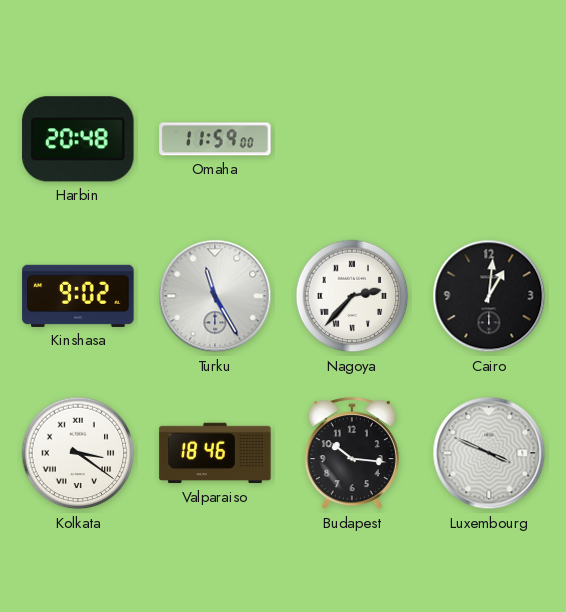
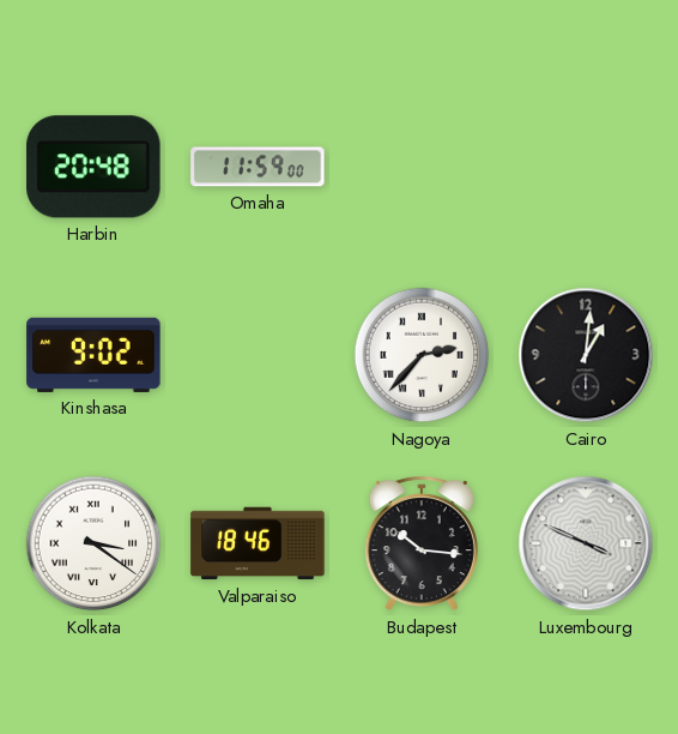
Turku: 11:25 -> none (215, 296)
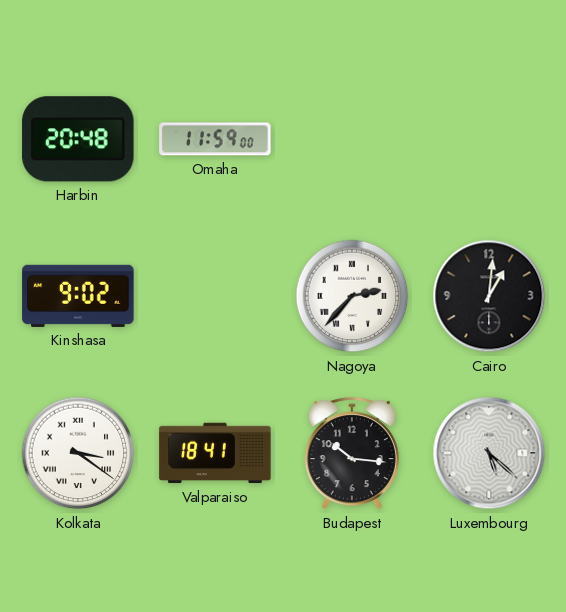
Valparaiso: 18:46 -> 18:41 (215, 453)
Luxembourg: 3:49 -> 5:22 (489, 453)
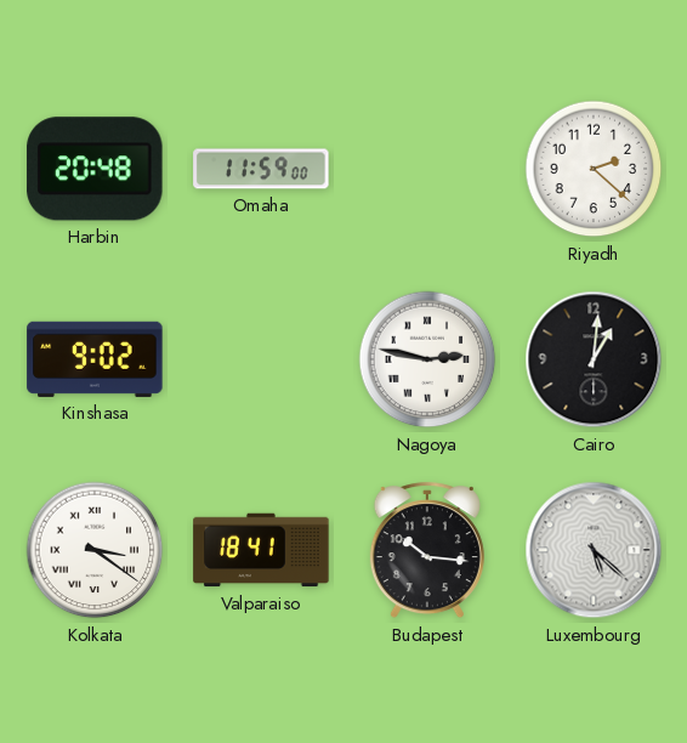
Riyadh: none -> 2:22 (594, 169)
Nagoya: 2:37 -> 2:47 (427, 359)
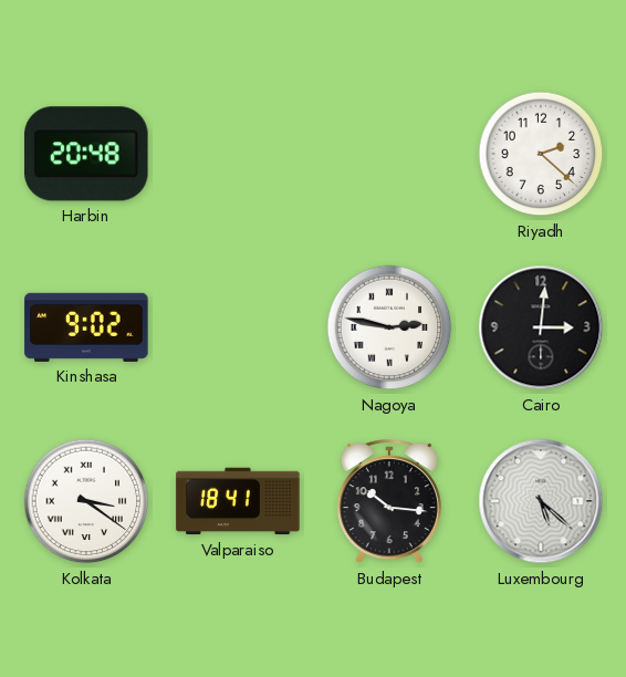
Omaha: 11:59 -> none (261, 169)
Cairo: 1:01 -> 3:01 (541, 327)
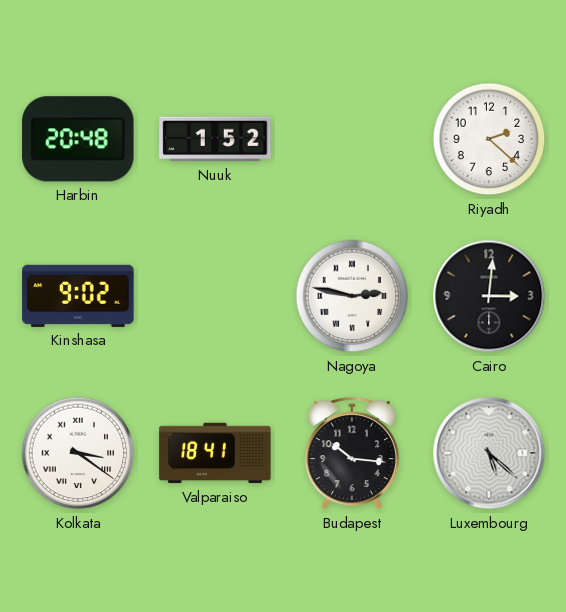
Nuuk: none -> 1:52 (215, 139)
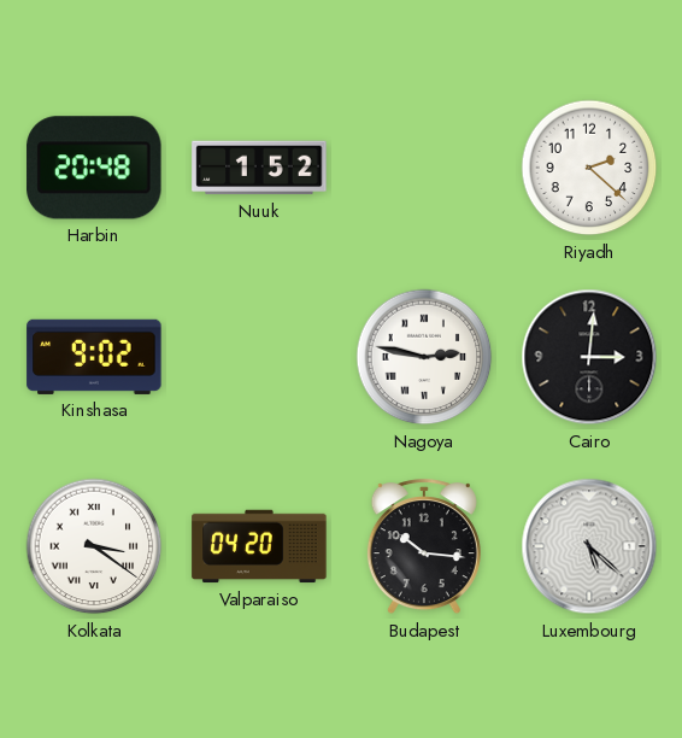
Valparaiso: 18:41 -> 04:20 (259, 546)
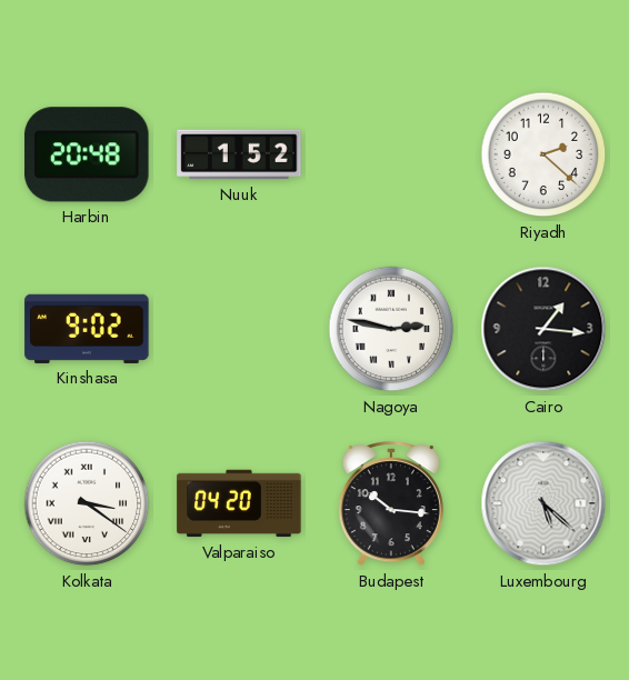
Cairo: 3:01 -> 1:16 (543, 329)
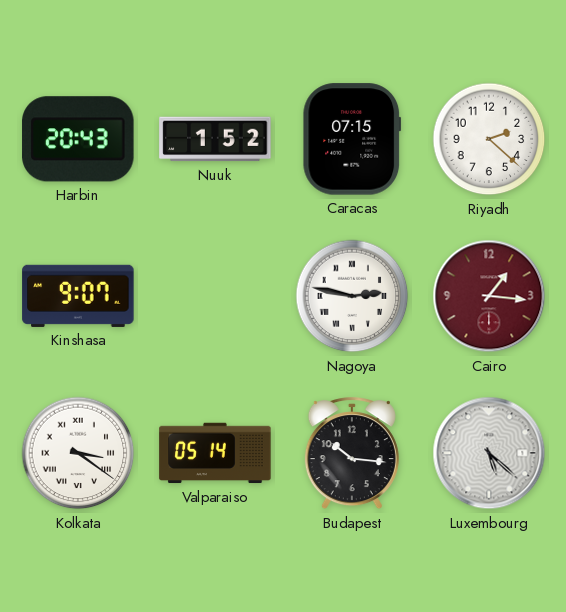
Harbin: 20:48 -> 20:43 (78, 139)
Caracas: none -> 07:15 (352, 139)
Kinshasa: 9:02 -> 9:07 (78, 296)
Cairo dial: black -> burgundy (489, 296)
Valparaiso: 04:20 -> 05:14 (215, 453)
